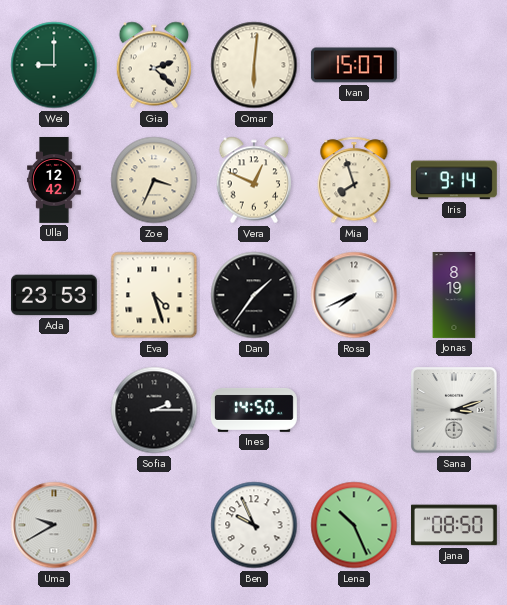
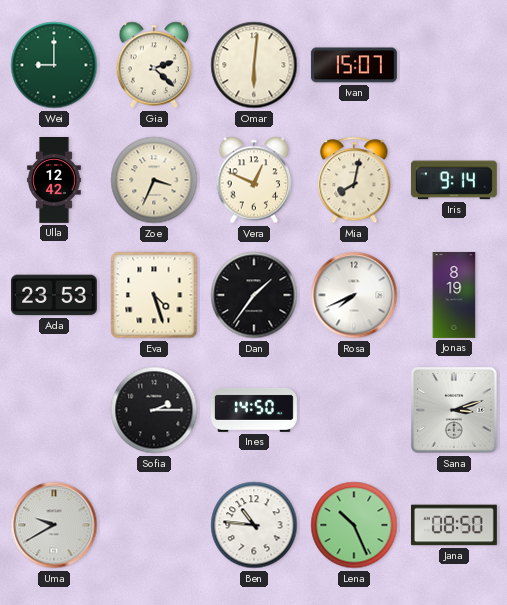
Mia: 7:57 -> 8:02 (354, 180)
Ben: 9:56 -> 10:46 (254, 525)
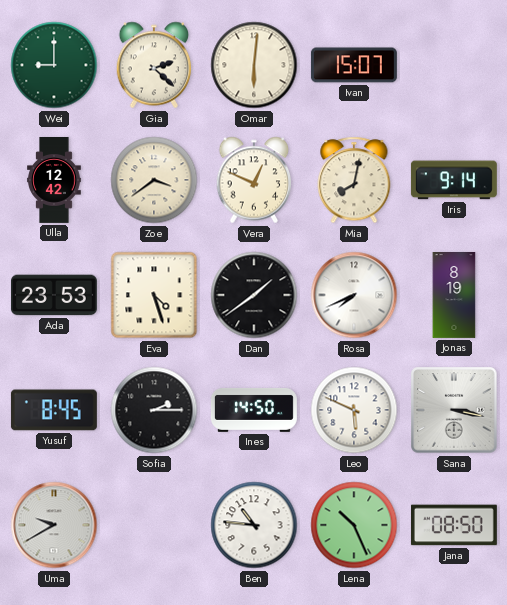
Zoe: 3:34 -> 3:39 (154, 180)
Dan: 1:36 -> 1:39 (254, 295)
Yusuf: none -> 8:45 (54, 410)
Leo: none -> 5:49 (354, 410)
Sana: 3:12 -> 3:17 (454, 410)
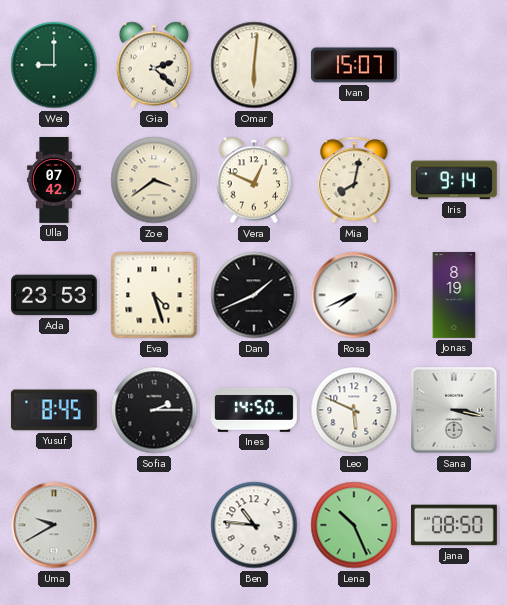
Ulla: 12:42 -> 07:42 (54, 181)
Dan: 1:39 -> 1:41 (254, 295)
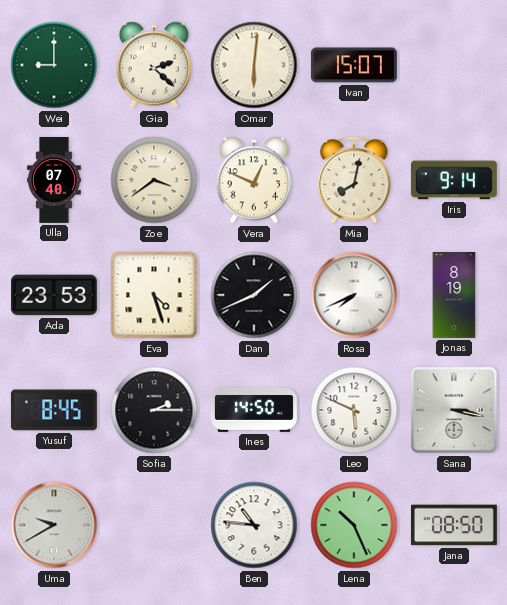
Ulla: 07:42 -> 07:40 (54, 181)
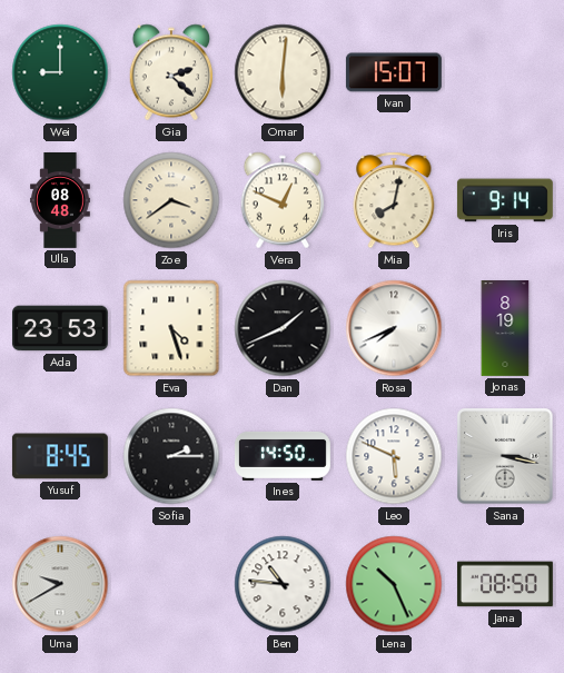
Ulla: 07:40 -> 08:48 (60, 201)
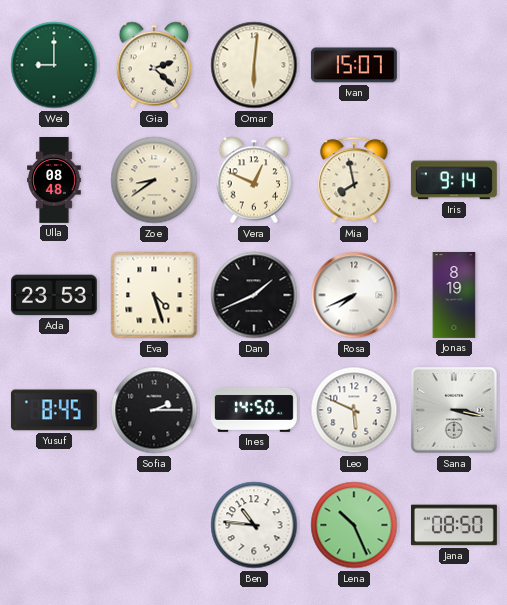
Zoe: 3:39 -> 8:39 (154, 180)
Mia: 8:02 -> 7:58 (354, 180)
Uma: 9:40 -> none (60, 584)
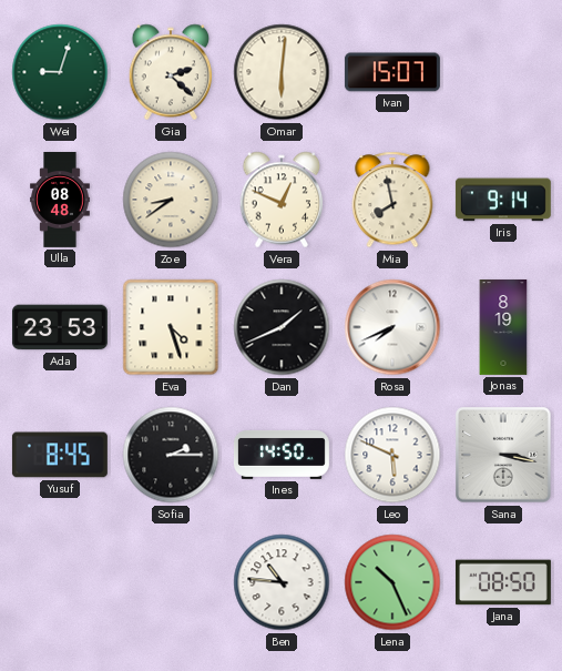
Wei: 9:00 -> 9:03 (60, 72)
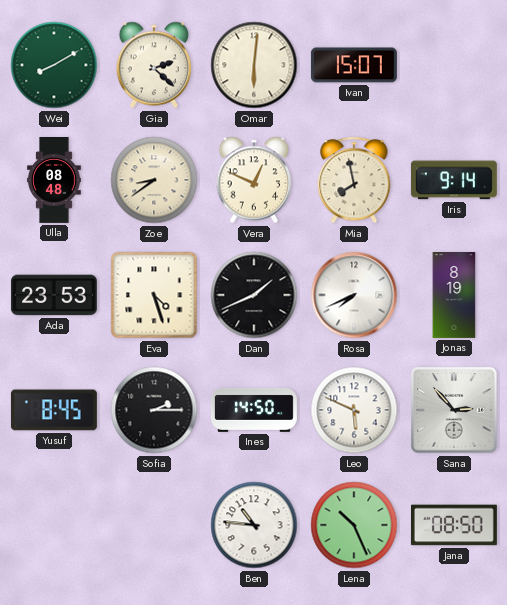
Wei: 9:03 -> 8:10 (54, 65)
Sana: 3:17 -> 2:53 (454, 410)
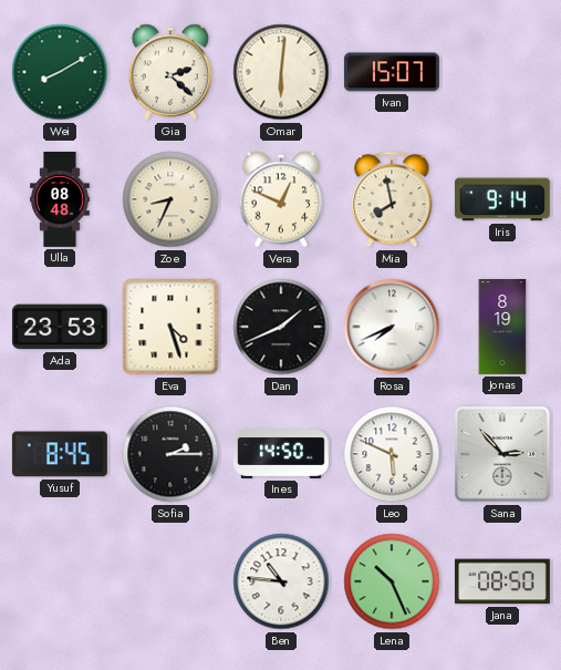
Zoe: 8:39 -> 8:34 (170, 199)
